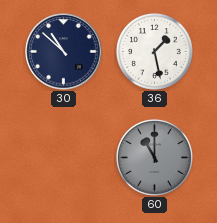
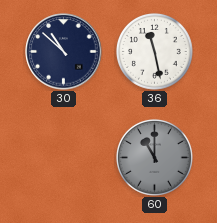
36: 1:28 -> 11:28 (155, 52)
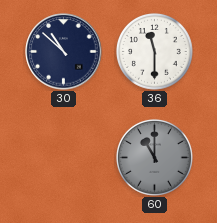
36: 11:28 -> 11:30 (155, 52)
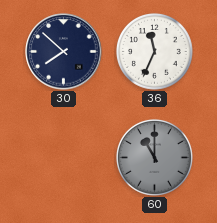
30: 10:52 -> 7:52 (64, 52)
36: 11:30 -> 11:34 (155, 52)
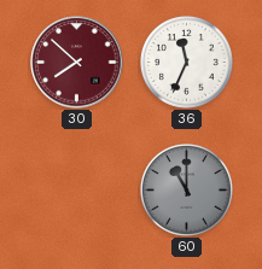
30 dial: navy -> burgundy (77, 63)
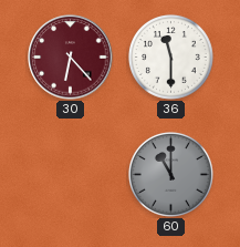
30: 7:52 -> 6:23 (71, 58)
36: 11:34 -> 11:30 (171, 58)
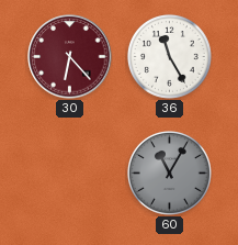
36: 11:30 -> 11:25 (170, 57)
60: 11:00 -> 11:05 (170, 174)
